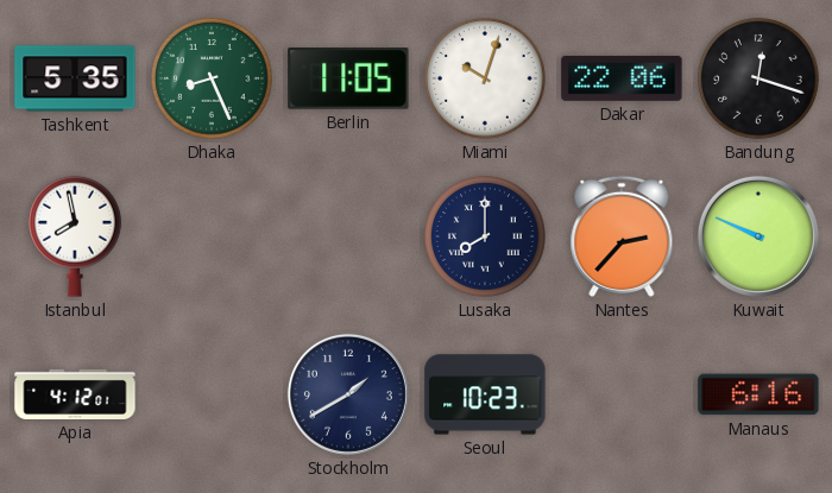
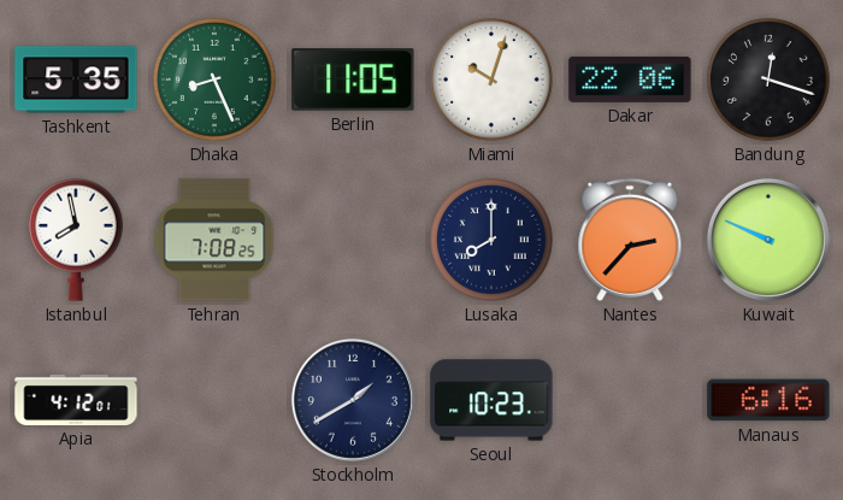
Tehran: none -> 7:08 (214, 240)
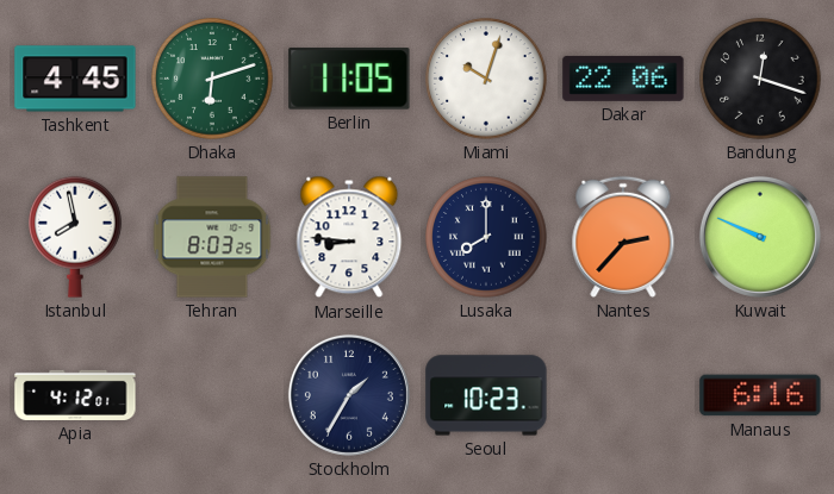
Tashkent: 5:35 -> 4:45 (75, 79)
Dhaka: 8:26 -> 6:12 (212, 79)
Tehran: 7:08 -> 8:03 (212, 237)
Marseille: none -> 8:46 (349, 237)
Stockholm: 1:40 -> 1:35 (349, 395)
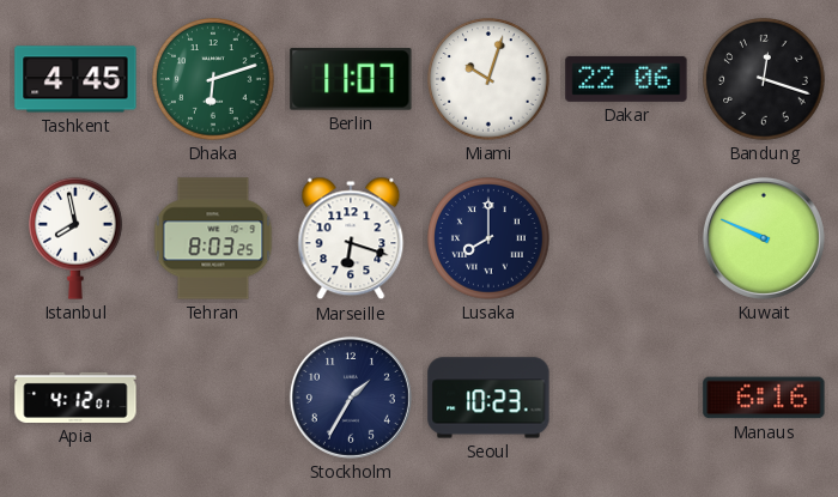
Berlin: 11:05 -> 11:07 (351, 79)
Marseille: 8:46 -> 6:18 (351, 238)
Nantes: 2:37 -> none (623, 237)
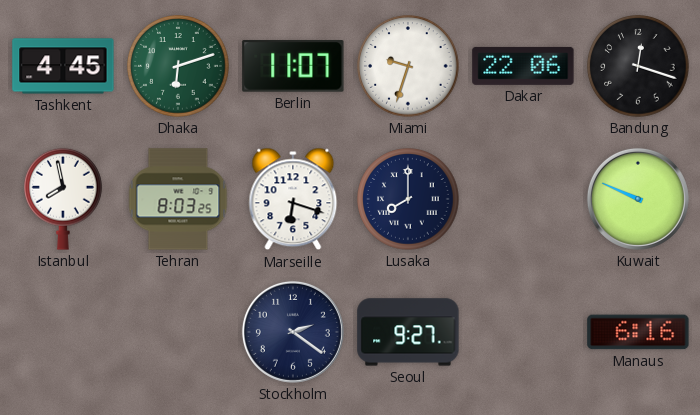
Miami: 10:03 -> 9:33 (408, 66)
Apia: 4:12 -> none (75, 398)
Stockholm: 1:35 -> 2:21 (293, 332)
Seoul: 10:23 -> 9:27 (408, 332)
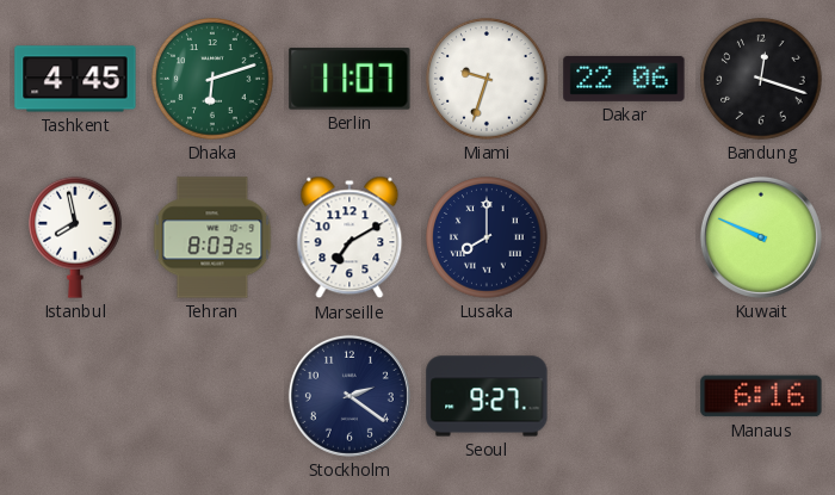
Marseille: 6:18 -> 7:10 (350, 237)
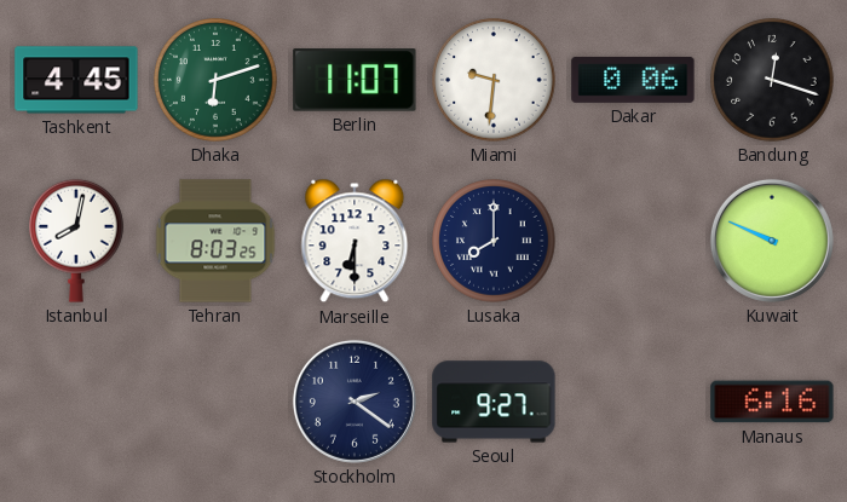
Miami: 9:33 -> 9:31 (494, 80)
Dakar: 22:06 -> 0:06 (633, 80)
Istanbul: 7:58 -> 8:02 (77, 241)
Marseille: 7:10 -> 6:30 (355, 241)
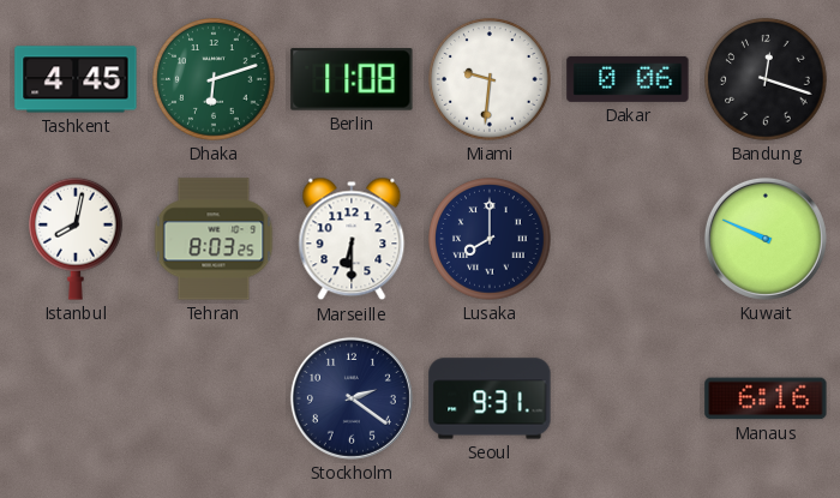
Berlin: 11:07 -> 11:08 (352, 79)
Seoul: 9:27 -> 9:31 (490, 398)
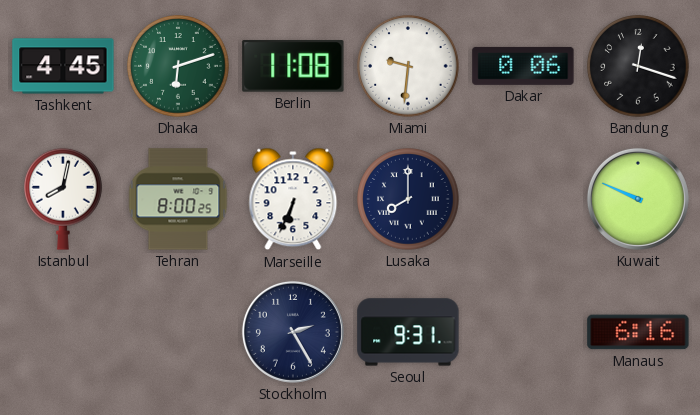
Tehran: 8:03 -> 8:00 (178, 199)
Marseille: 6:30 -> 6:34 (293, 199)
Stockholm: 2:21 -> 2:25 (293, 332)
